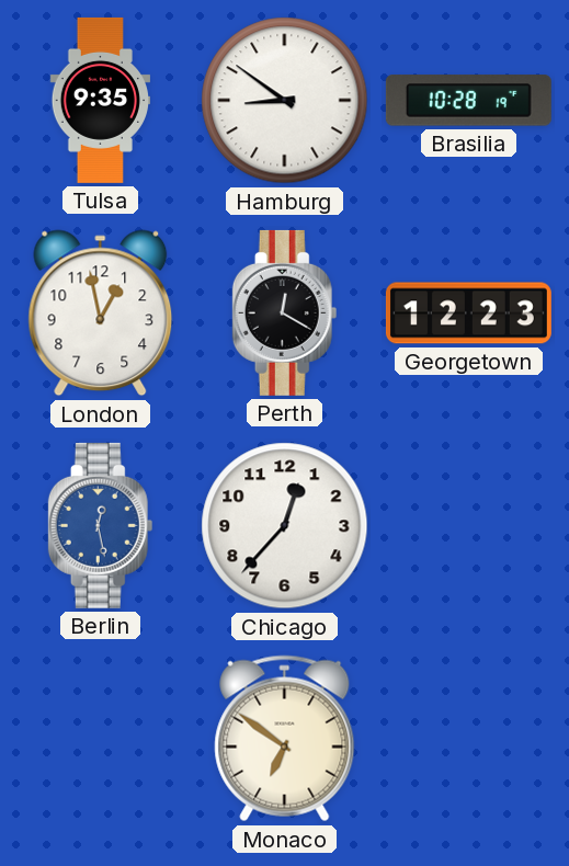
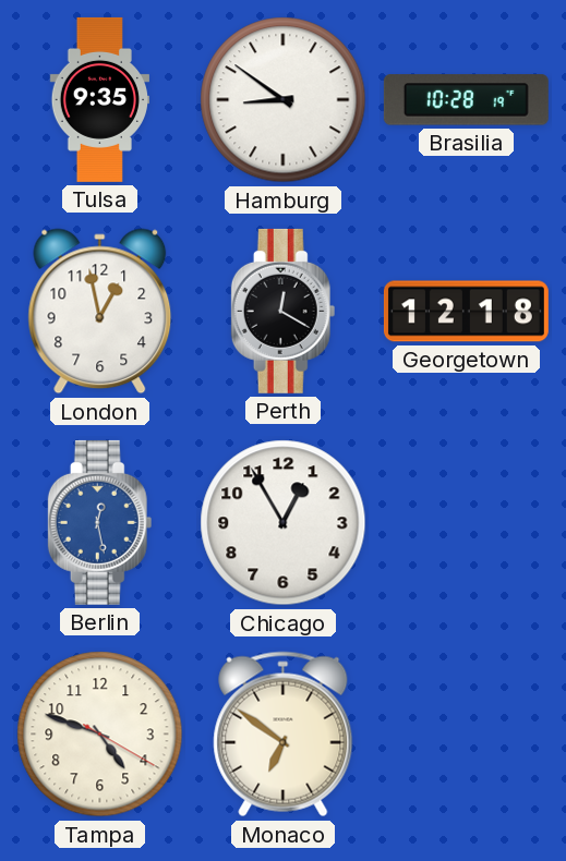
Georgetown: 12:23 -> 12:18 (466, 312)
Chicago: 12:37 -> 12:55 (284, 523)
Tampa: none -> 4:48 (100, 735)
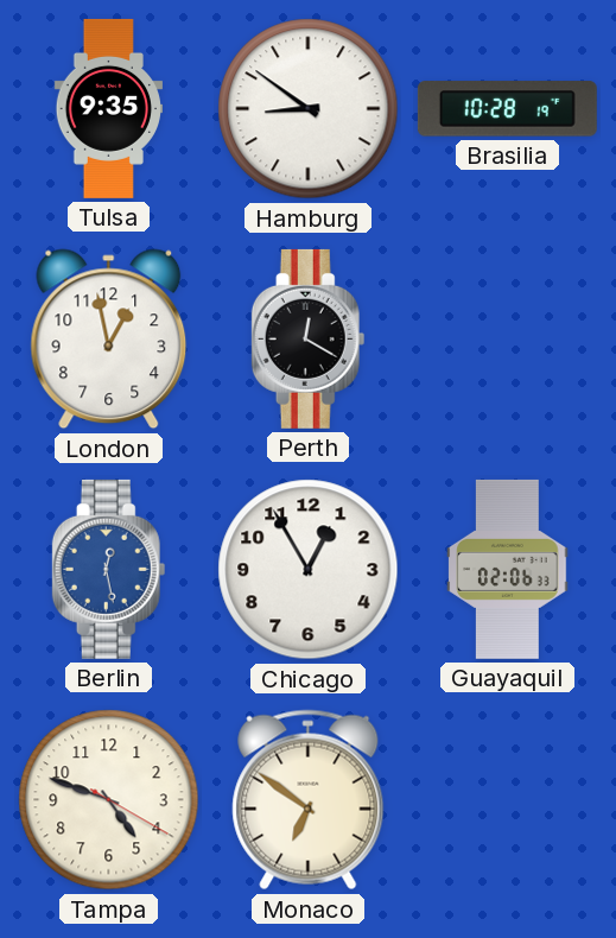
Georgetown: 12:18 -> none (466, 312)
Guayaquil: none -> 02:06 (508, 569)
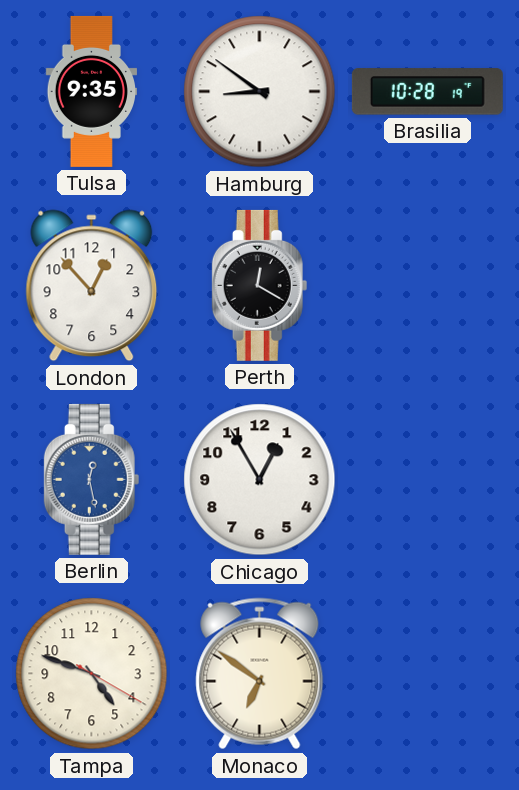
London: 12:58 -> 12:53 (92, 286)
Guayaquil: 02:06 -> none (508, 569)
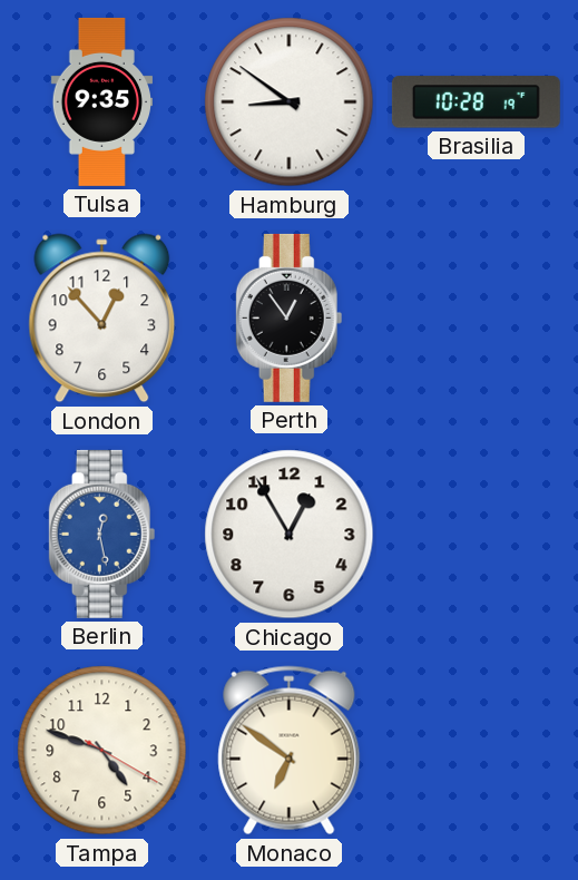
Perth: 12:20 -> 12:54 (290, 317)
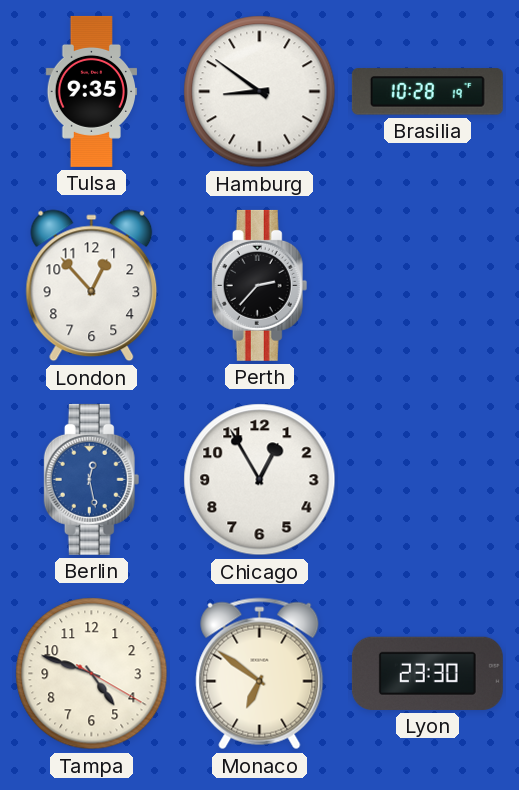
Perth: 12:54 -> 2:37 (260, 285)
Lyon: none -> 23:30 (427, 673)
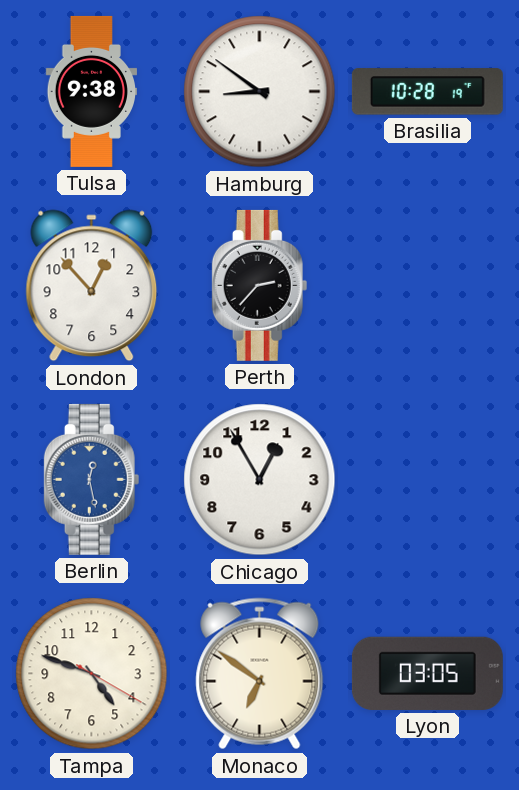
Tulsa: 9:35 -> 9:38 (91, 91)
Lyon: 23:30 -> 03:05 (427, 673)
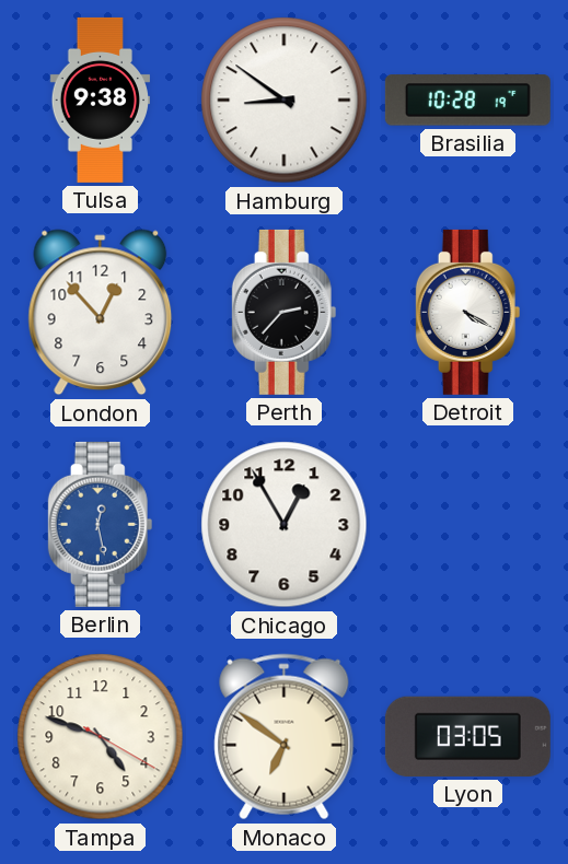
Detroit: none -> 4:20 (468, 312)
